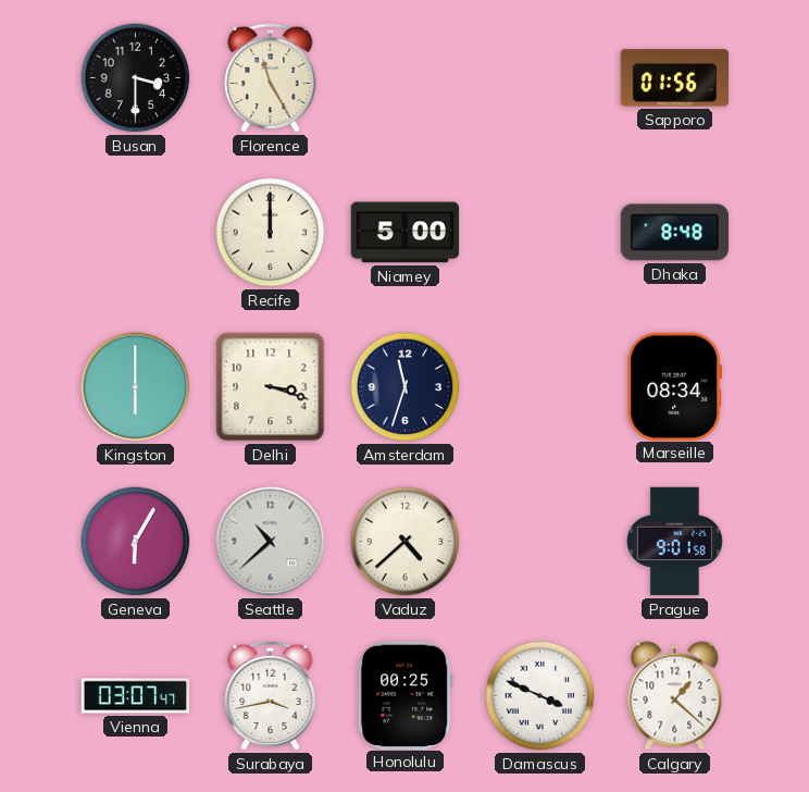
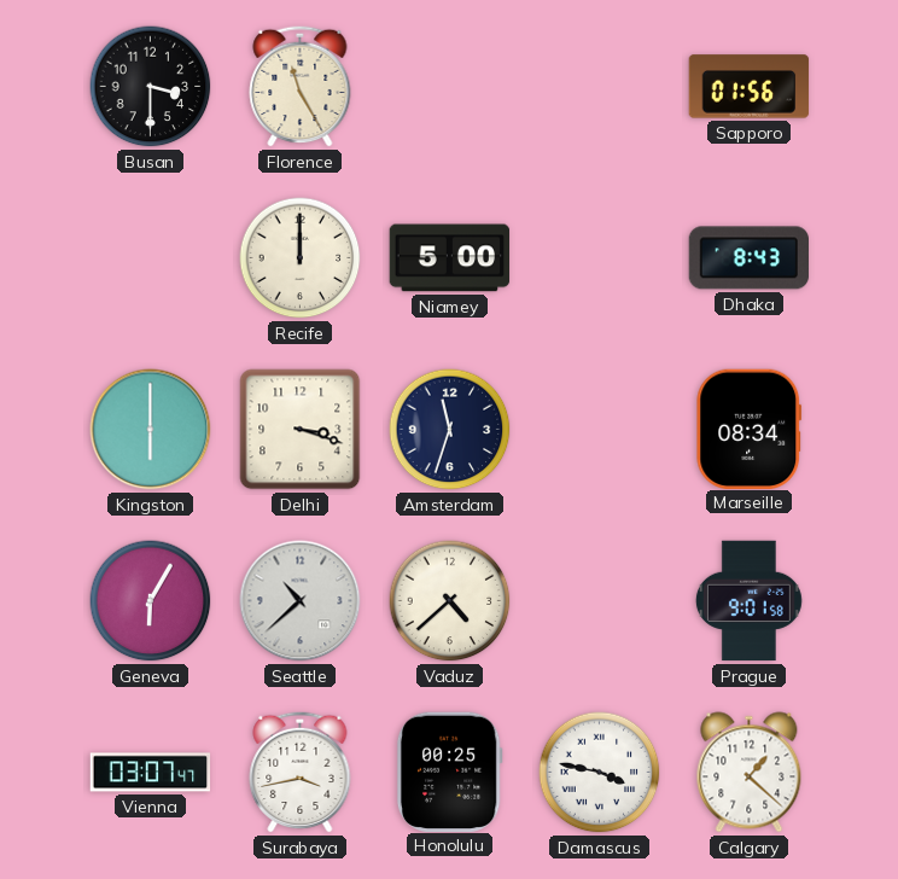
Dhaka: 8:48 -> 8:43 (748, 258)
Damascus: 3:49 -> 3:47 (600, 773)
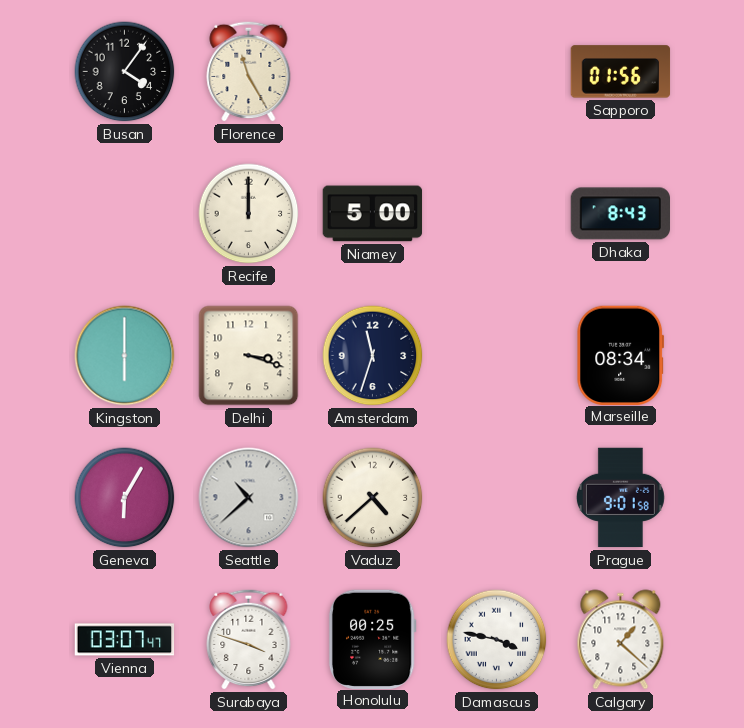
Busan: 3:30 -> 4:06 (125, 72)
Surabaya: 3:43 -> 3:48 (249, 639)
